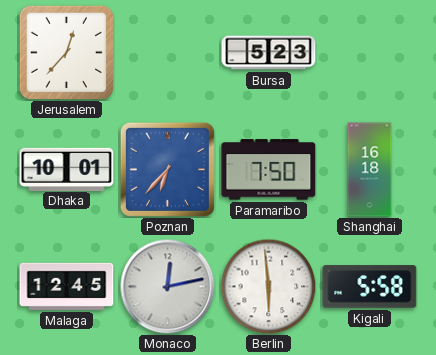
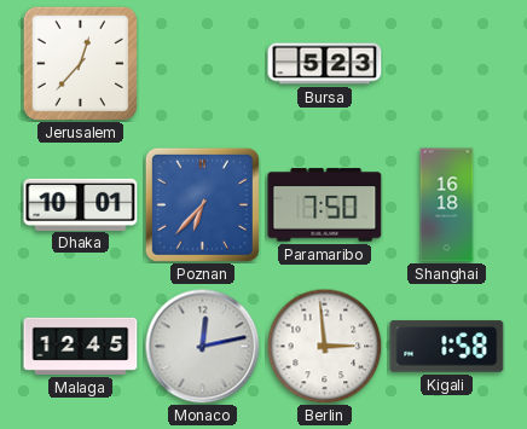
Berlin: 5:59 -> 2:59 (324, 346)
Kigali: 5:58 -> 1:58 (447, 347)
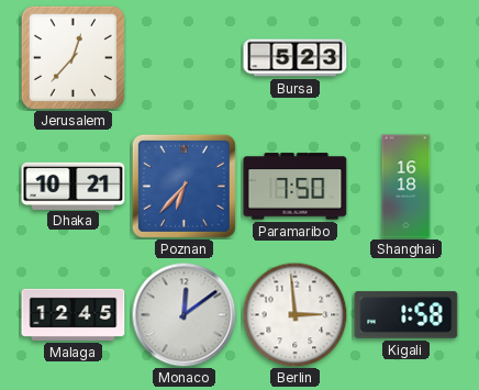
Dhaka: 10:01 -> 10:21 (74, 186)
Monaco: 12:13 -> 12:09 (183, 314)
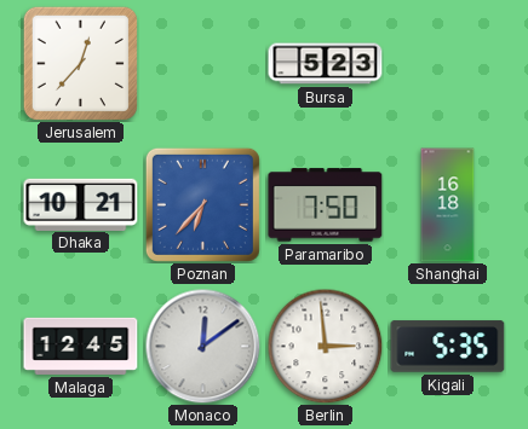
Kigali: 1:58 -> 5:35 (448, 347)
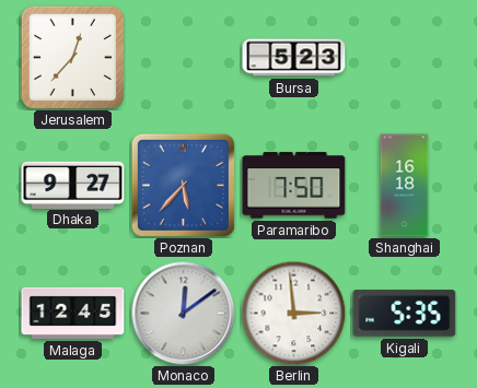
Dhaka: 10:21 -> 9:27 (73, 185)
Poznan: 6:37 -> 5:37 (183, 185)
